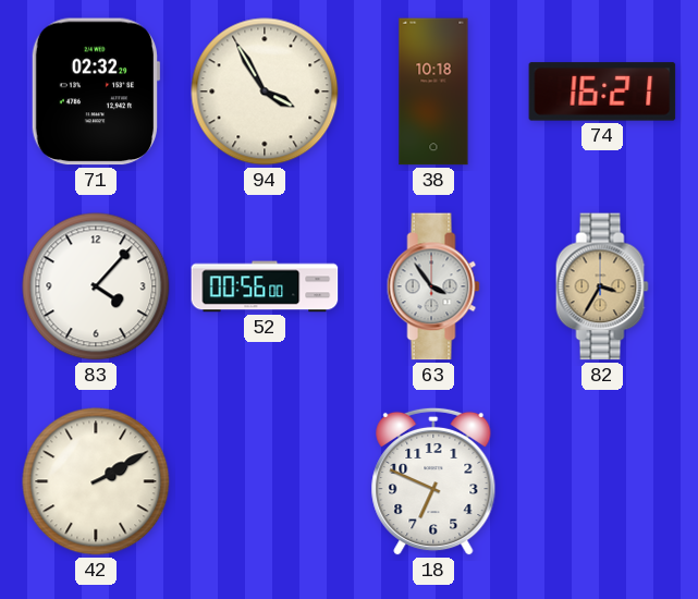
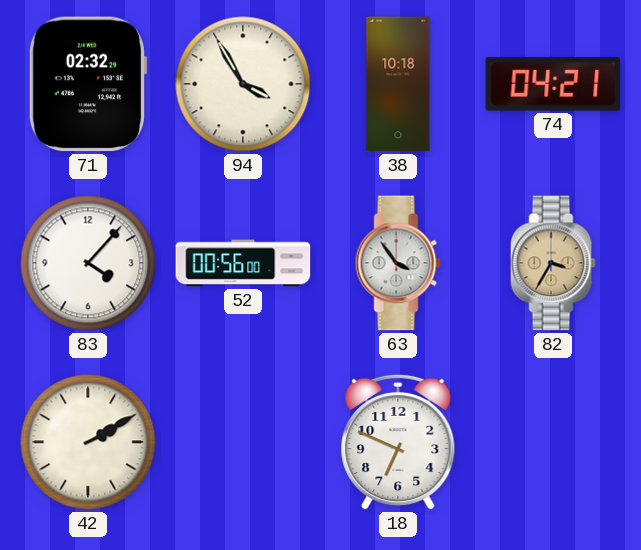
74: 16:21 -> 04:21 (553, 84)
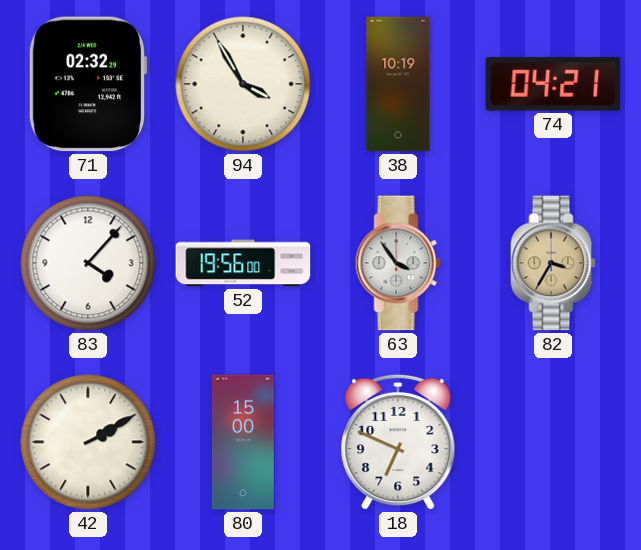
38: 10:18 -> 10:19 (398, 84)
52: 00:56 -> 19:56 (243, 263)
80: none -> 15:00 (243, 442)
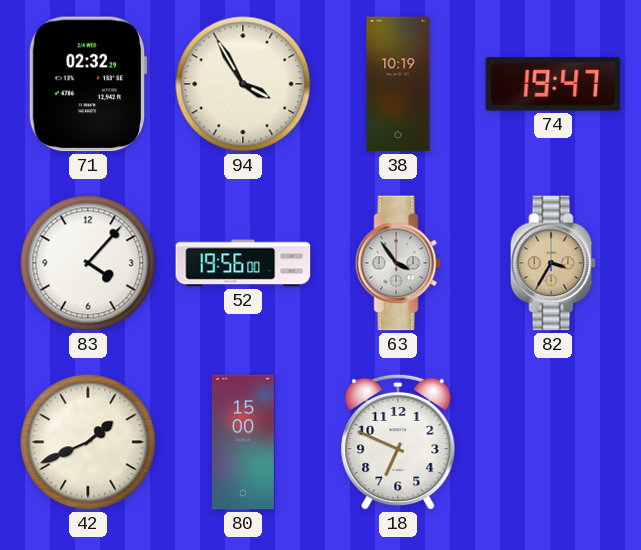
74: 04:21 -> 19:47 (553, 84)
42: 2:10 -> 1:41 (88, 442)
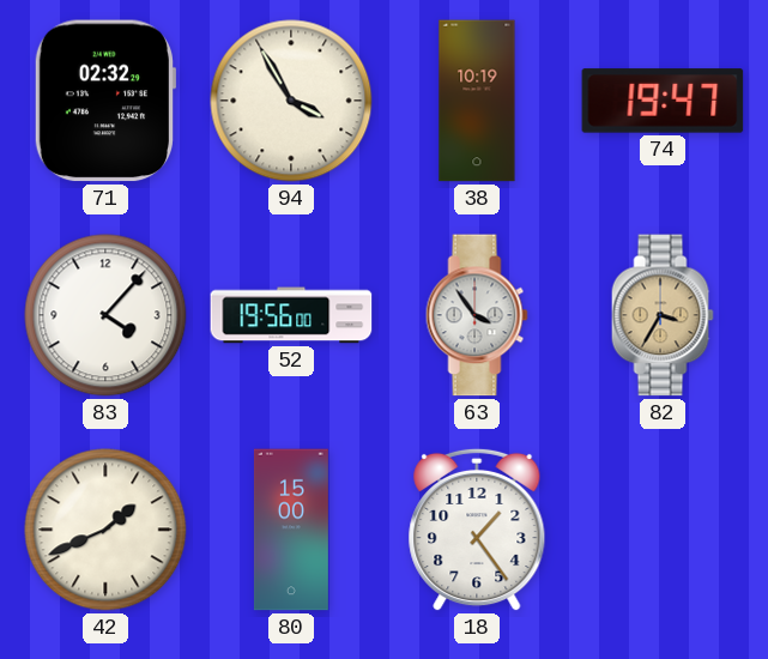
18: 6:49 -> 1:24 (477, 530)
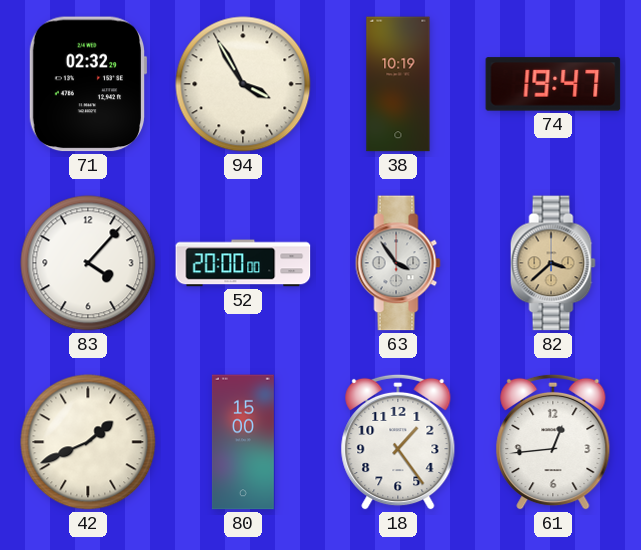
52: 19:56 -> 20:00 (243, 263)
82: 3:35 -> 3:38 (553, 263)
61: none -> 12:44 (553, 442)
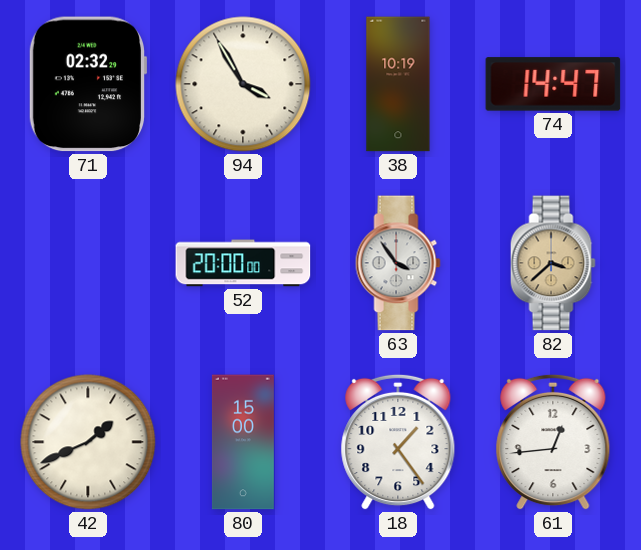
74: 19:47 -> 14:47 (553, 84)
83: 4:07 -> none (88, 263)
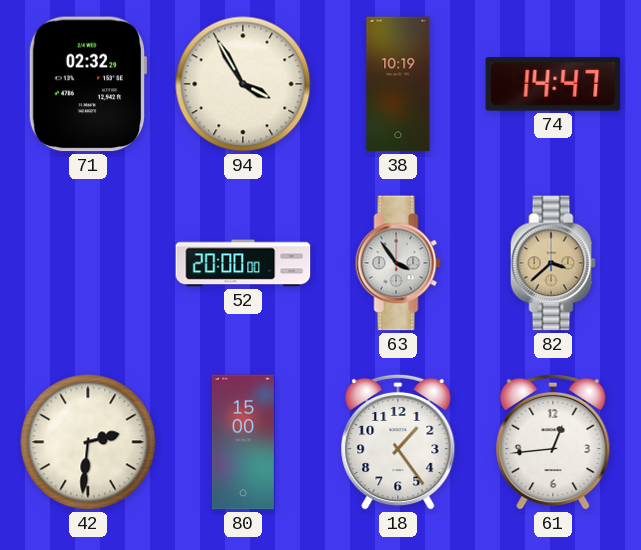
42: 1:41 -> 2:31 (88, 442)
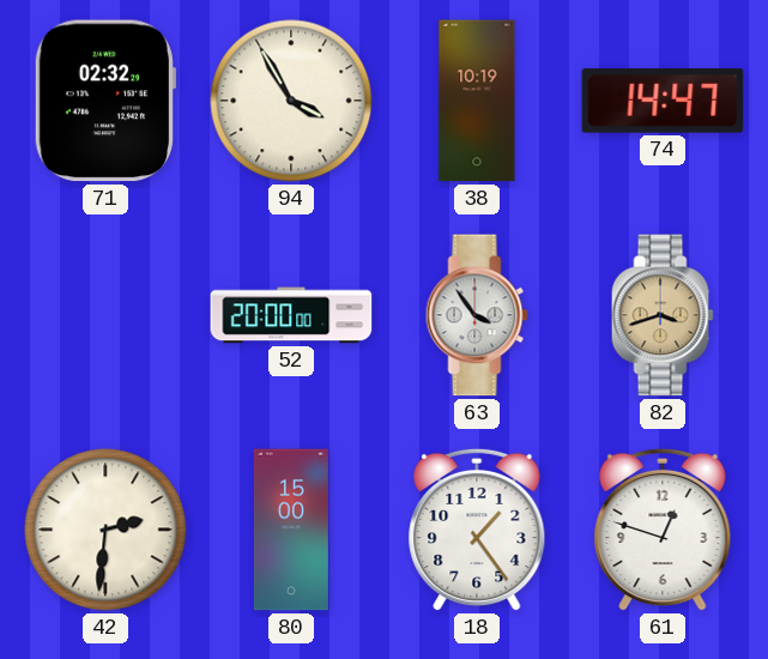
82: 3:38 -> 3:42 (663, 315)
61: 12:44 -> 12:48 (663, 530)
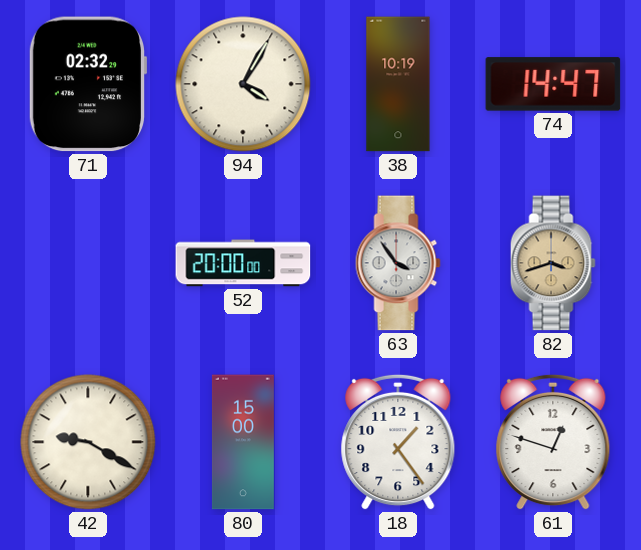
94: 3:55 -> 4:05 (243, 84)
42: 2:31 -> 9:20 (88, 442)
